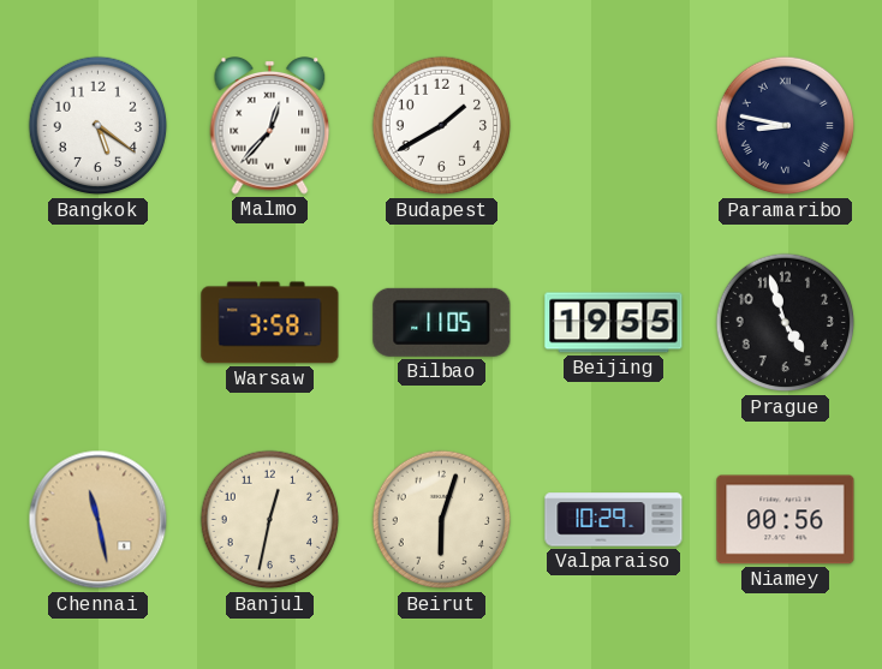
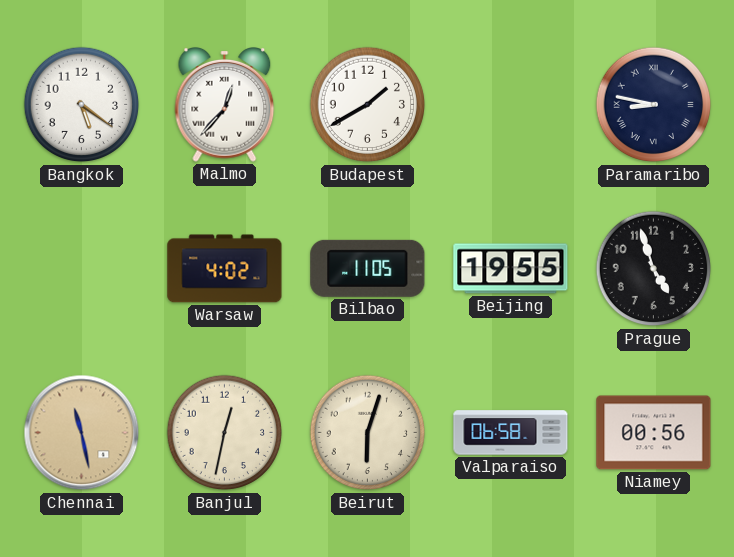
Warsaw: 3:58 -> 4:02 (225, 269)
Valparaiso: 10:29 -> 06:58 (511, 433)
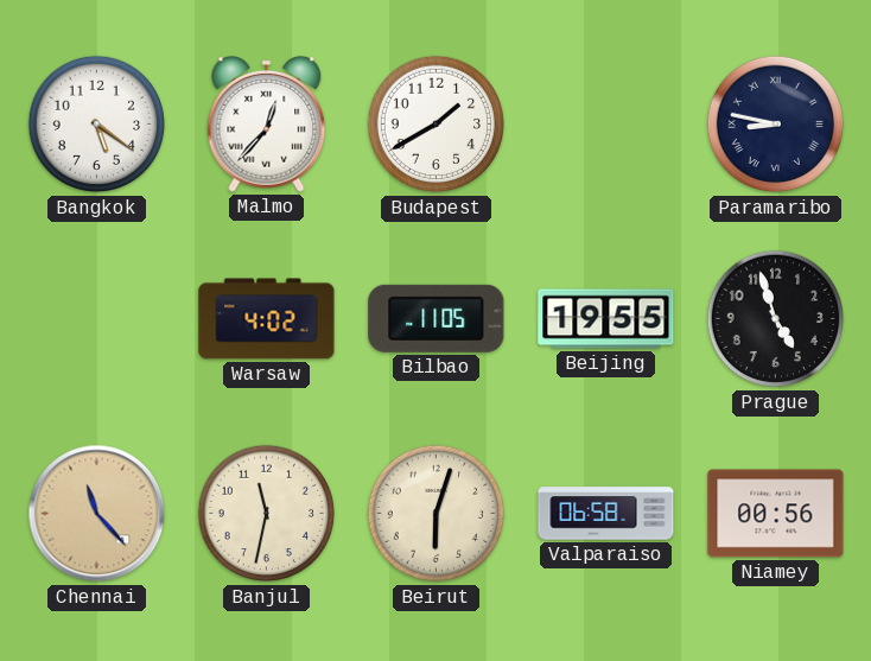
Chennai: 11:28 -> 11:23 (97, 514)
Banjul: 12:32 -> 11:32 (267, 514)
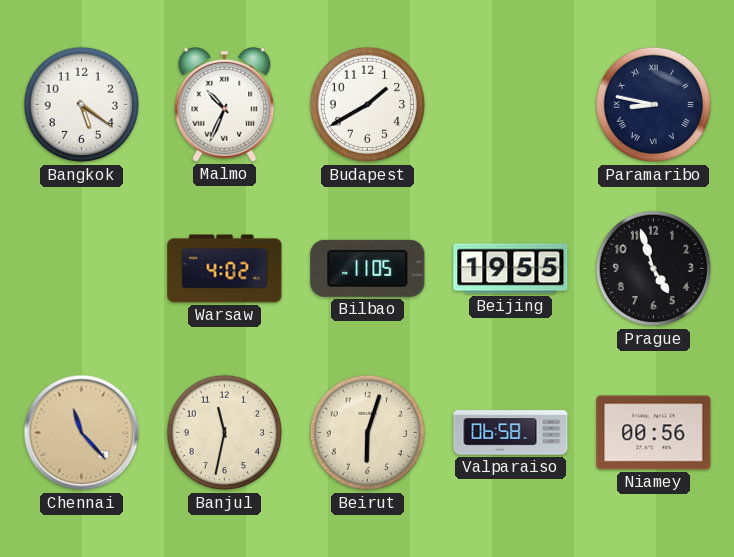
Malmo: 12:37 -> 10:34 (225, 105)
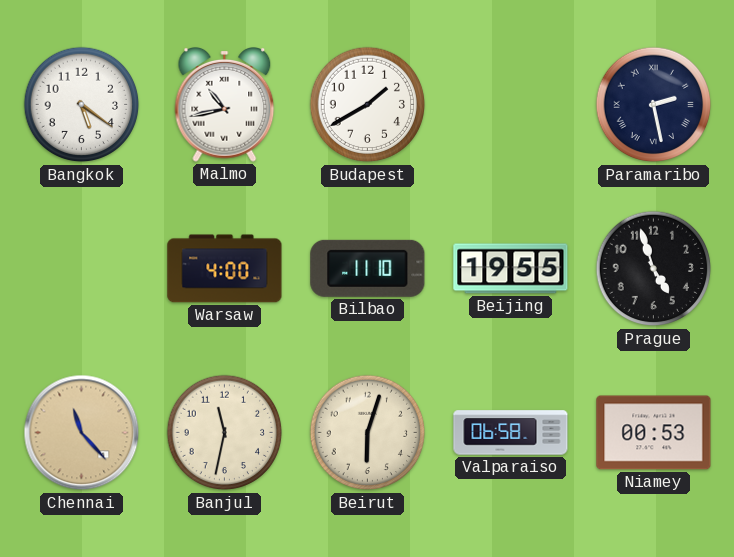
Malmo: 10:34 -> 10:43 (225, 105)
Paramaribo: 8:47 -> 2:28 (654, 105)
Warsaw: 4:02 -> 4:00 (225, 269)
Bilbao: 11:05 -> 11:10 (368, 268)
Niamey: 00:56 -> 00:53 (654, 433)
